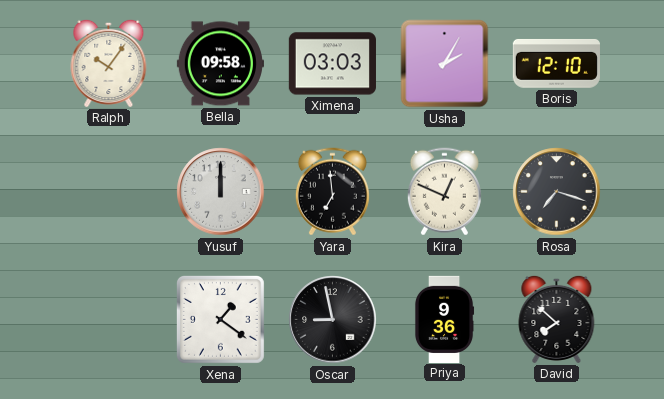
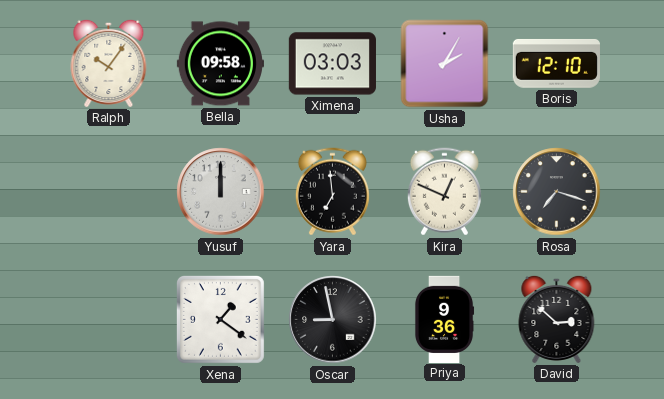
David: 7:52 -> 2:52 (557, 319)
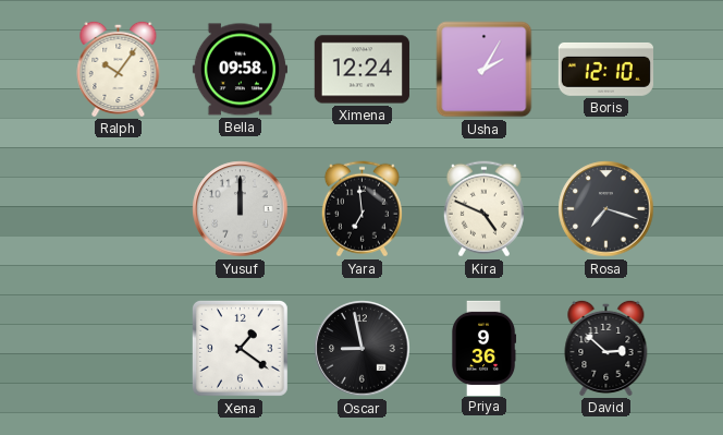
Ximena: 03:03 -> 12:24 (361, 70)
Kira: 12:49 -> 4:49 (483, 209)
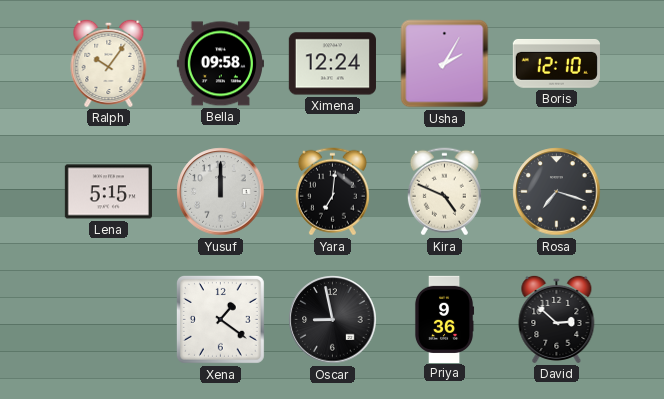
Lena: none -> 5:15 (108, 192)
Yara: 6:59 -> 7:01 (332, 192)
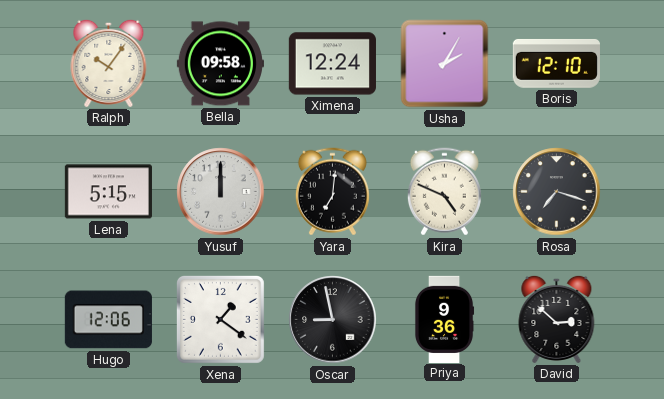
Hugo: none -> 12:06 (108, 320)
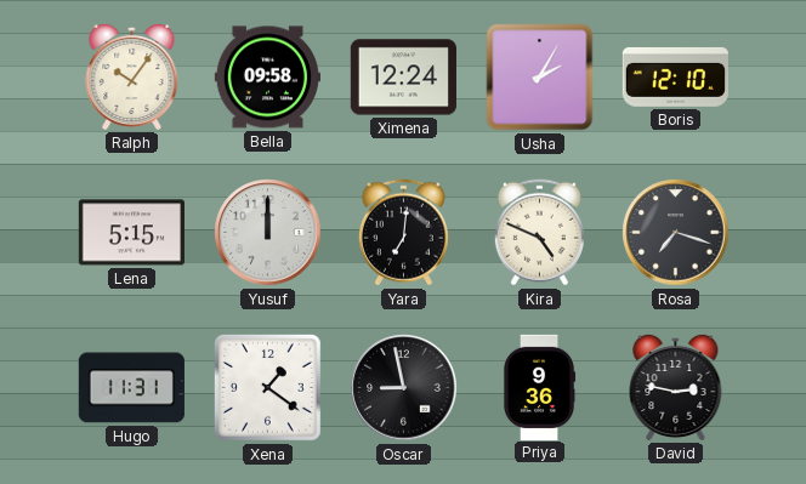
Hugo: 12:06 -> 11:31 (131, 388)
David: 2:52 -> 2:47 (676, 387)
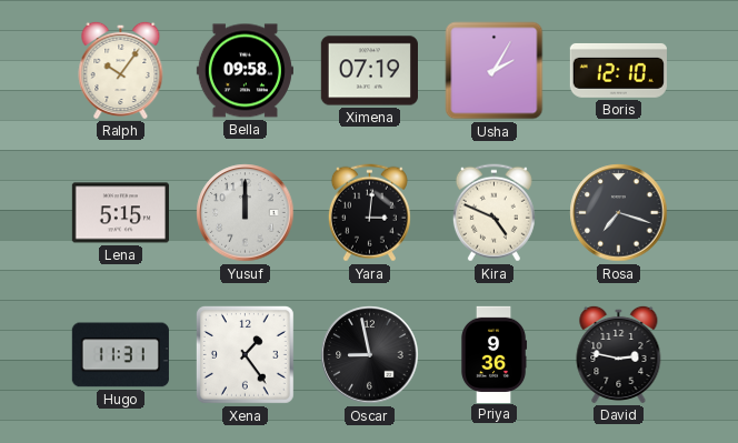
Ximena: 12:24 -> 07:19 (369, 71)
Yara: 7:01 -> 3:01 (369, 213)
Xena: 1:21 -> 1:24 (245, 354)
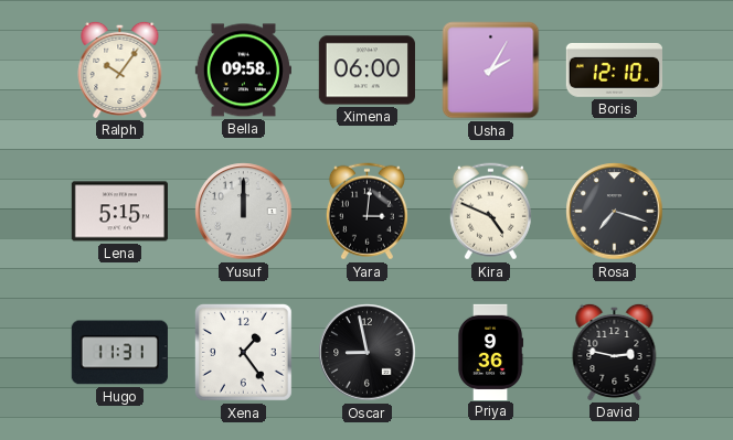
Ximena: 07:19 -> 06:00 (366, 71)
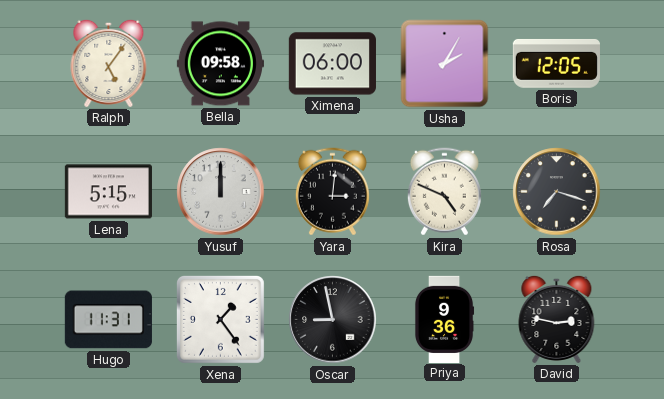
Ralph: 10:06 -> 5:06 (109, 63)
Boris: 12:10 -> 12:05 (556, 63)
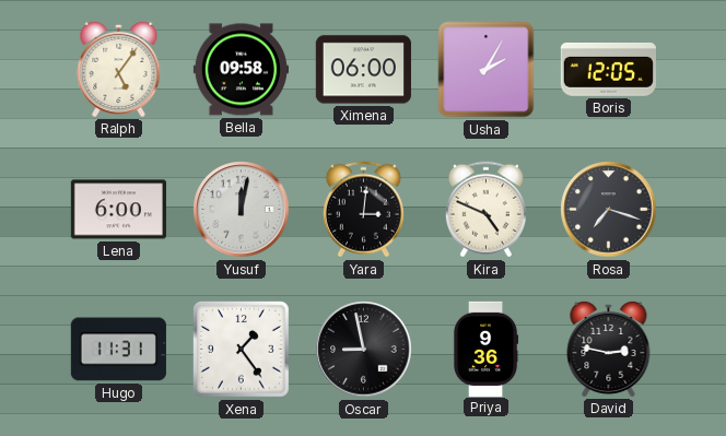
Lena: 5:15 -> 6:00 (118, 210)
Yusuf: 12:00 -> 12:02 (242, 210)
